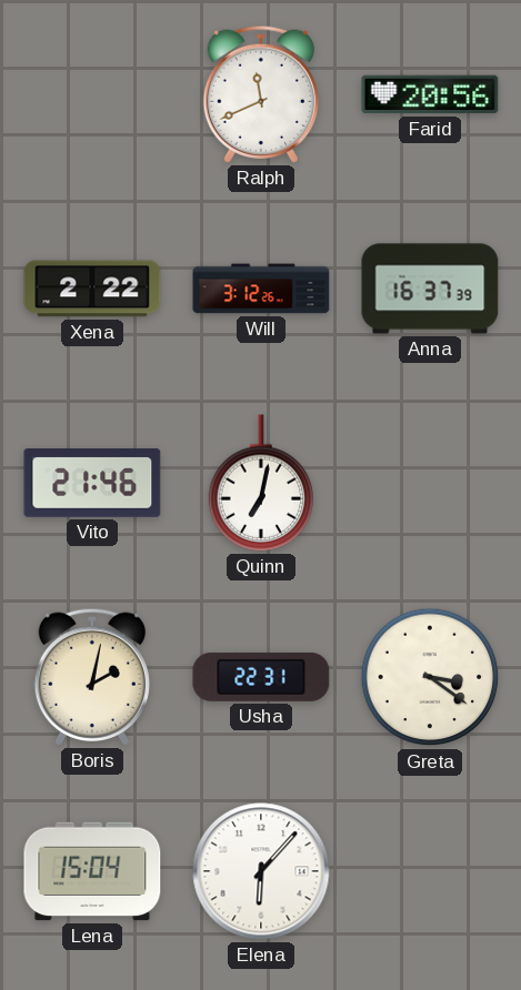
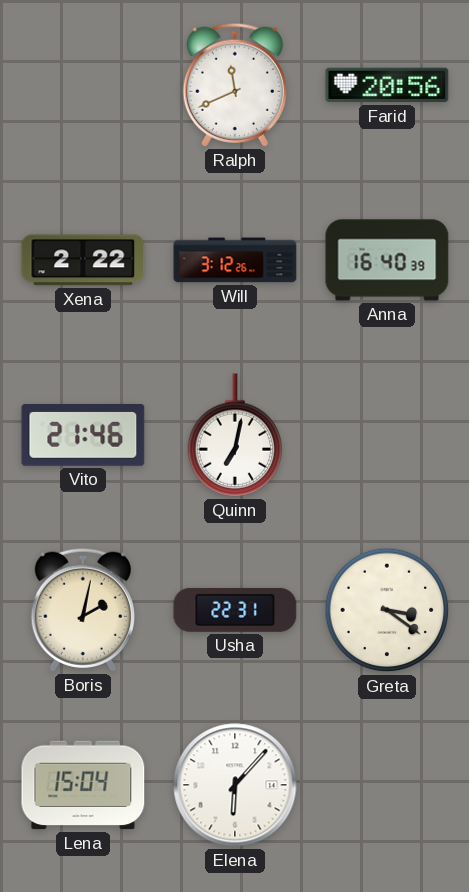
Anna: 16:37 -> 16:40 (387, 260)
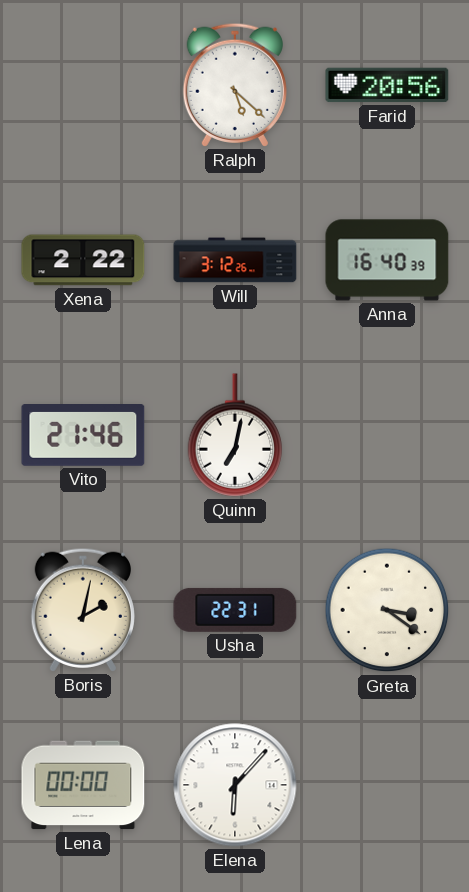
Ralph: 11:41 -> 5:22 (235, 85)
Lena: 15:04 -> 00:00 (83, 785)
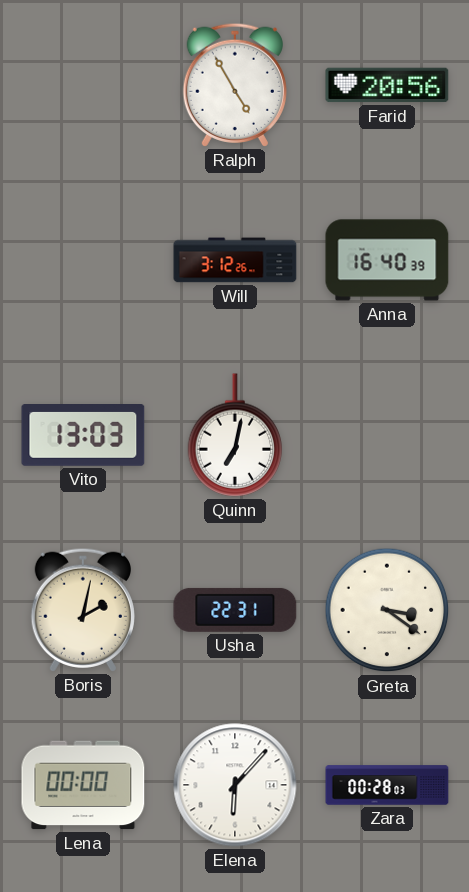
Ralph: 5:22 -> 4:55 (235, 85)
Xena: 2:22 -> none (83, 260)
Vito: 21:46 -> 13:03 (83, 436)
Zara: none -> 00:28 (387, 785)
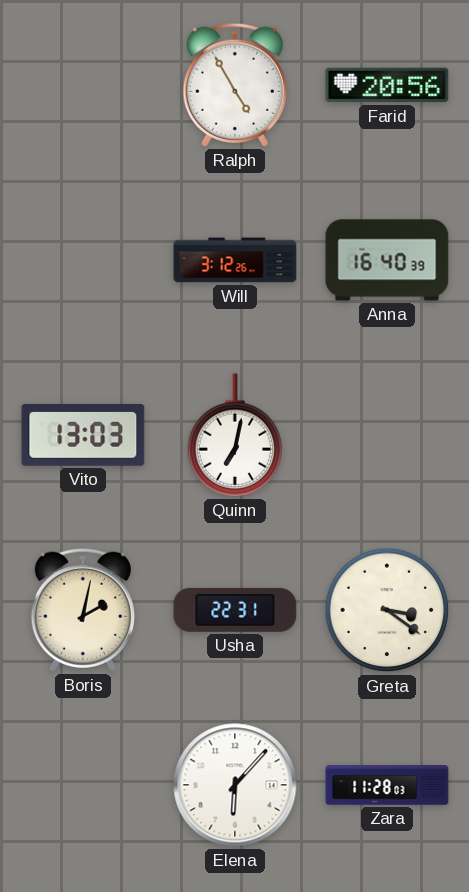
Lena: 00:00 -> none (83, 785)
Zara: 00:28 -> 11:28 (387, 785)
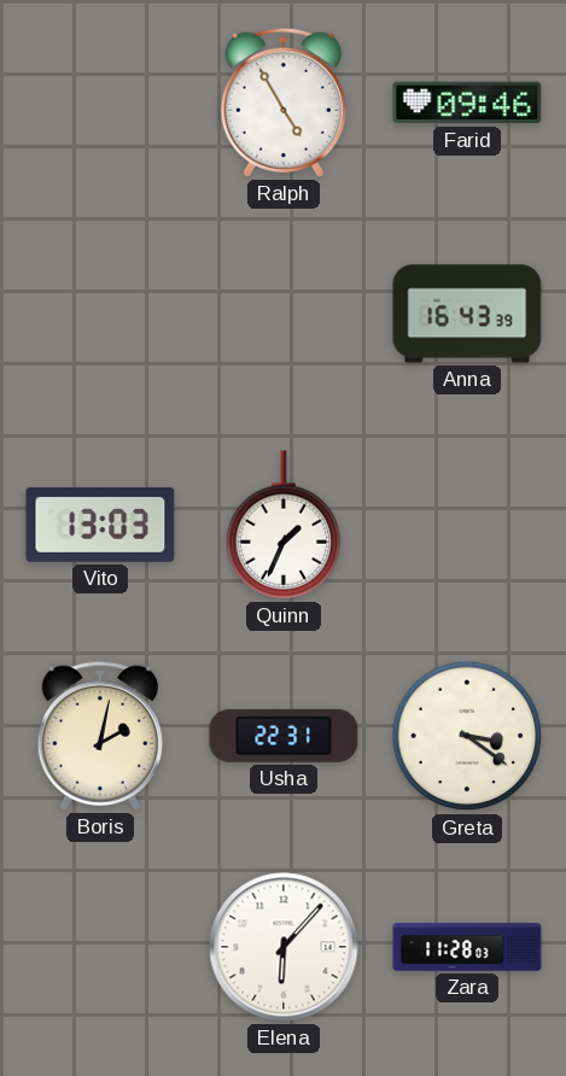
Farid: 20:56 -> 09:46 (467, 103)
Will: 3:12 -> none (235, 260)
Anna: 16:40 -> 16:43 (467, 314)
Quinn: 7:02 -> 1:34 (284, 525)
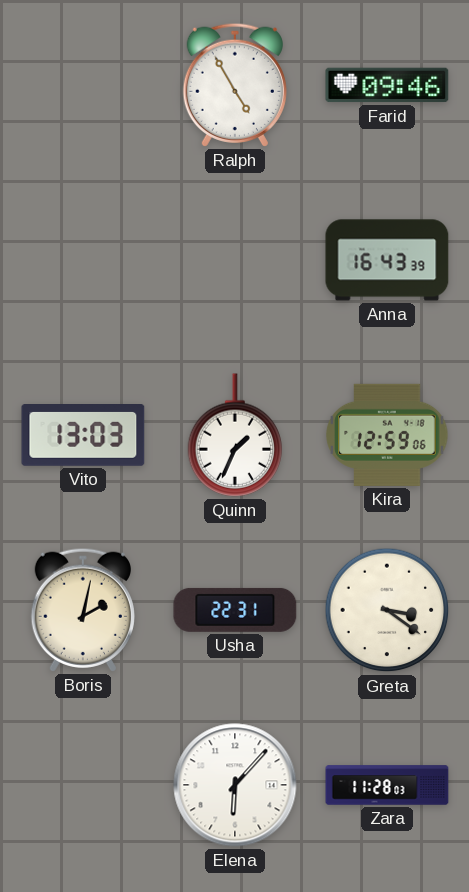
Kira: none -> 12:59 (387, 435)
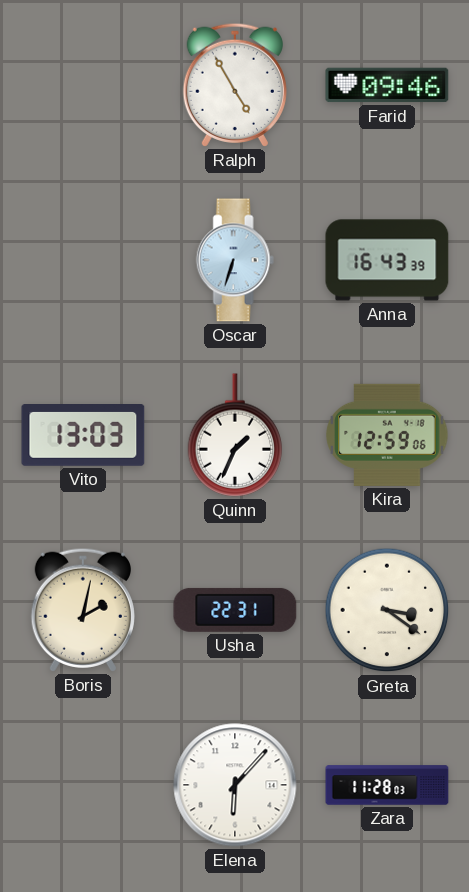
Oscar: none -> 6:33 (235, 260)
